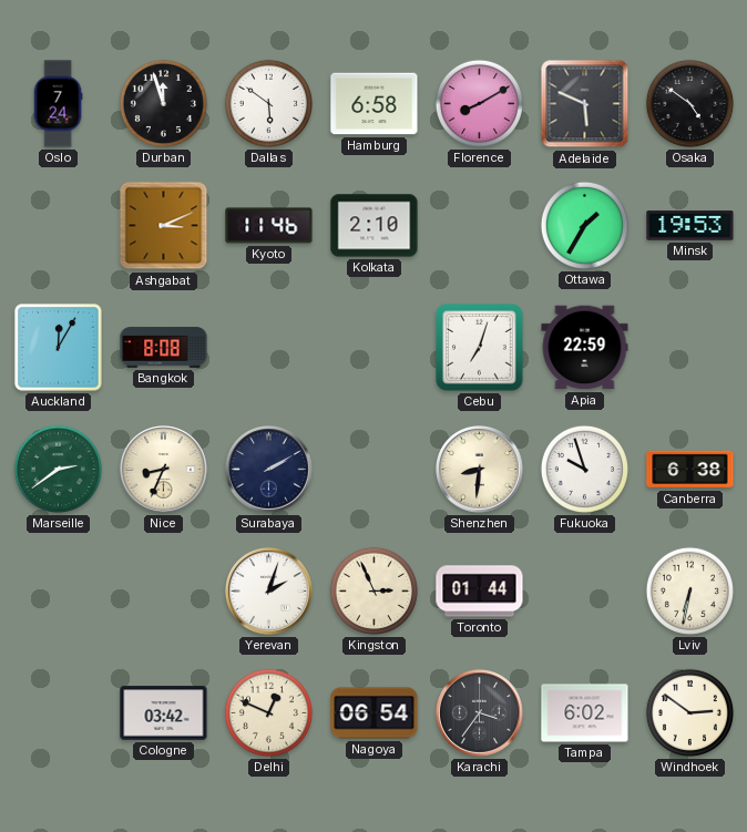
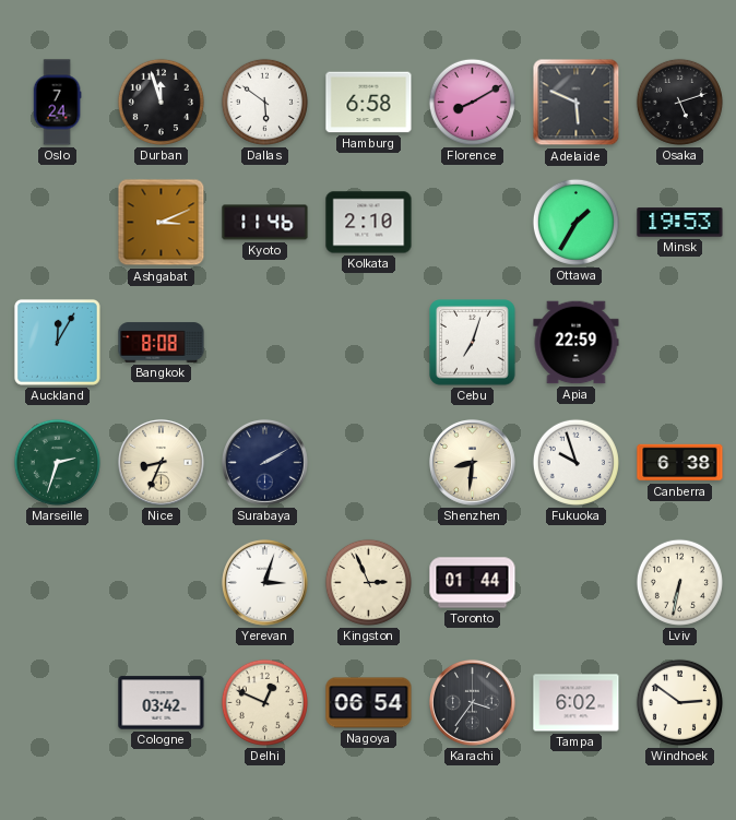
Osaka: 4:51 -> 5:12 (679, 102)
Marseille: 2:39 -> 2:33 (57, 462)
Yerevan: 2:03 -> 3:03 (265, 583)
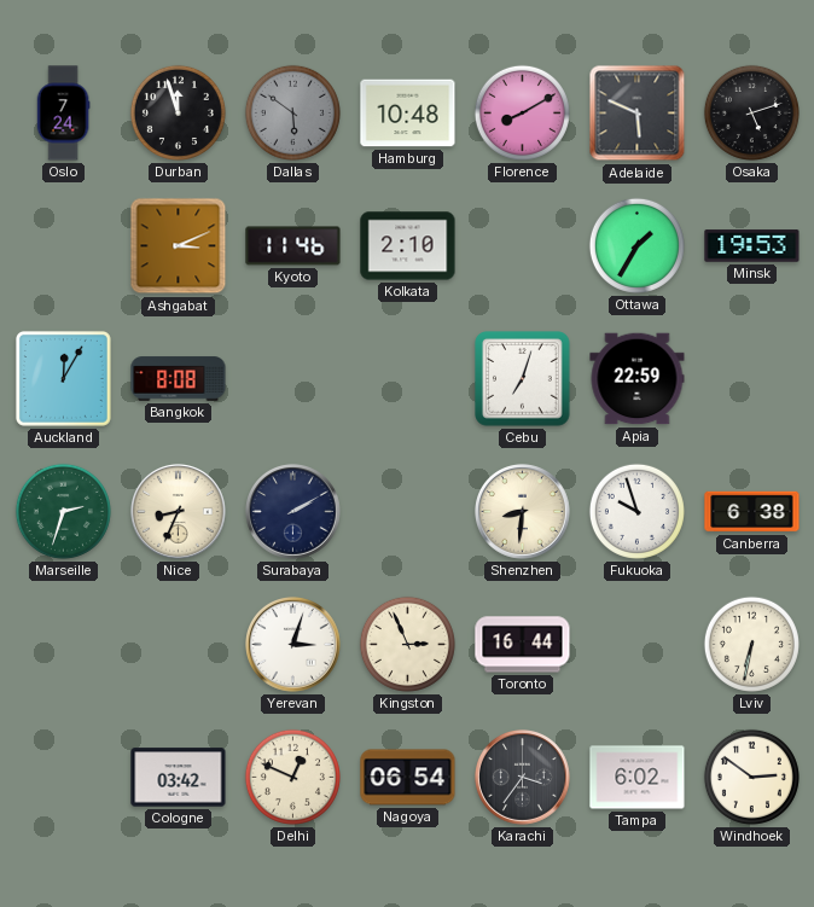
Dallas dial: white -> grey (292, 112)
Hamburg: 6:58 -> 10:48 (408, 114)
Toronto: 01:44 -> 16:44 (523, 645)
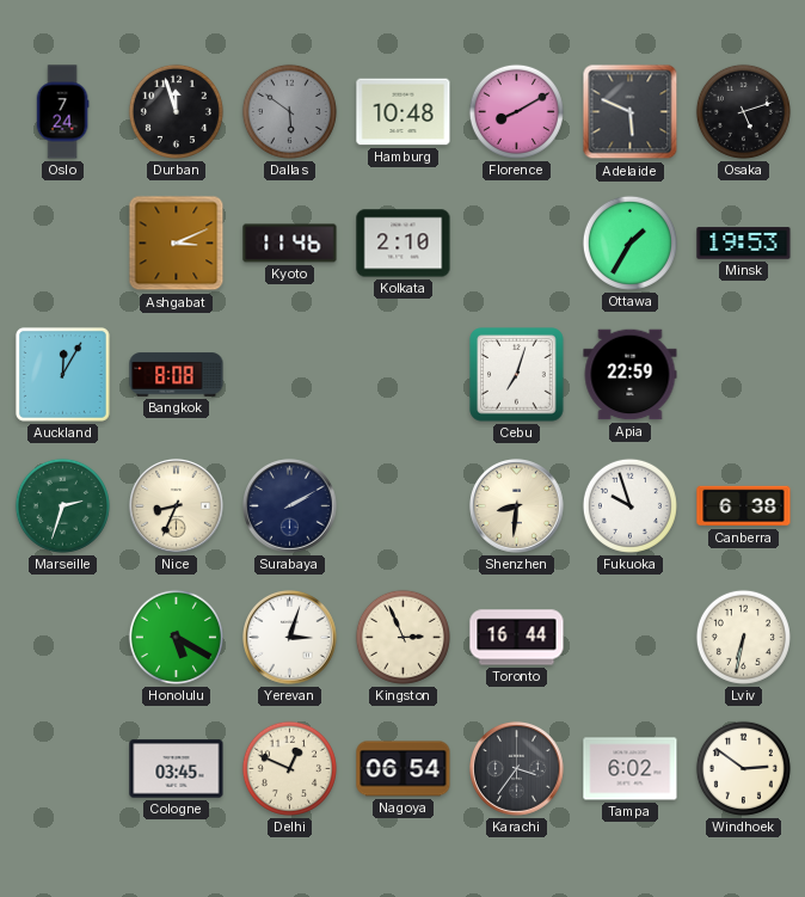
Honolulu: none -> 5:20 (176, 637)
Cologne: 03:42 -> 03:45 (177, 769)
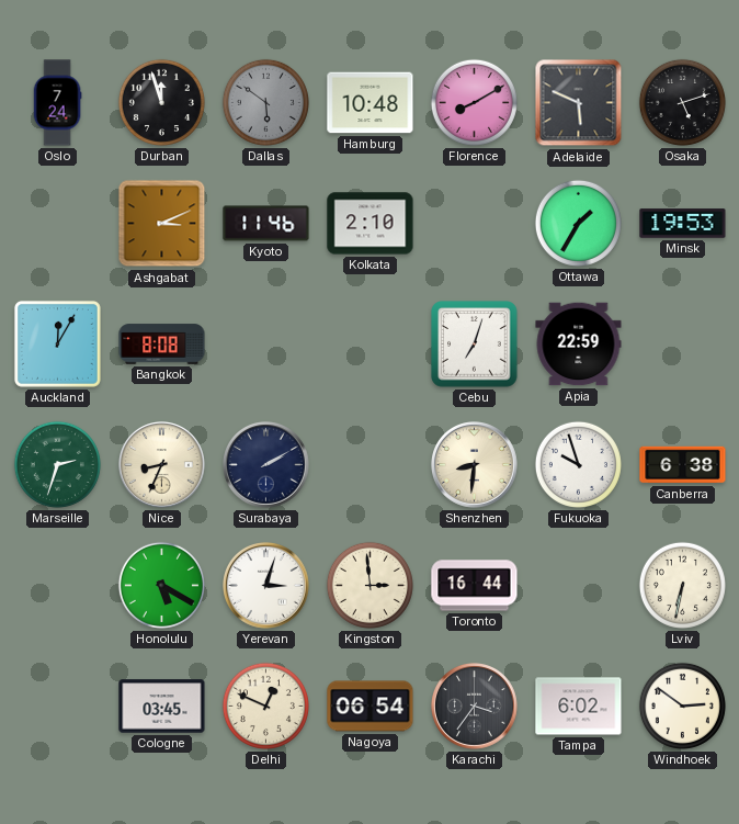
Kingston: 2:56 -> 2:59 (369, 585)
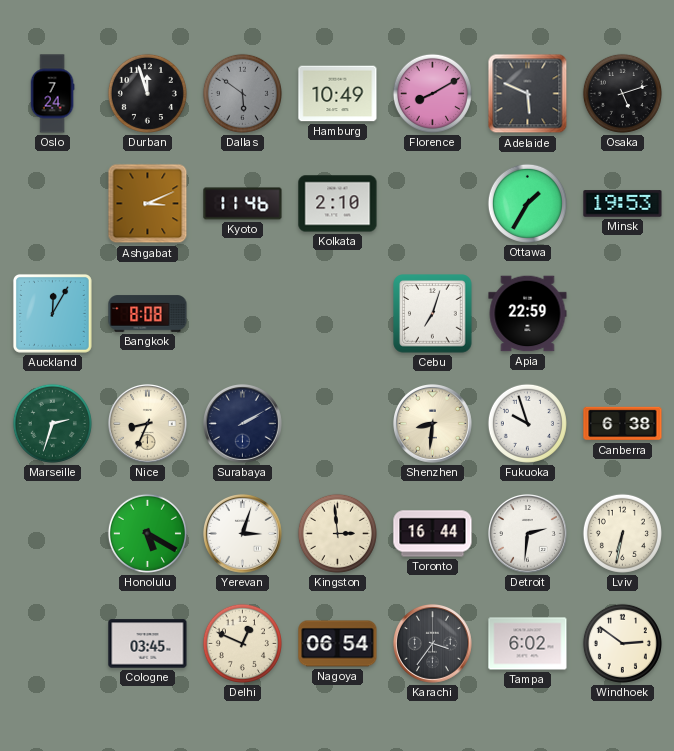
Hamburg: 10:48 -> 10:49 (338, 94)
Detroit: none -> 2:31 (528, 534)
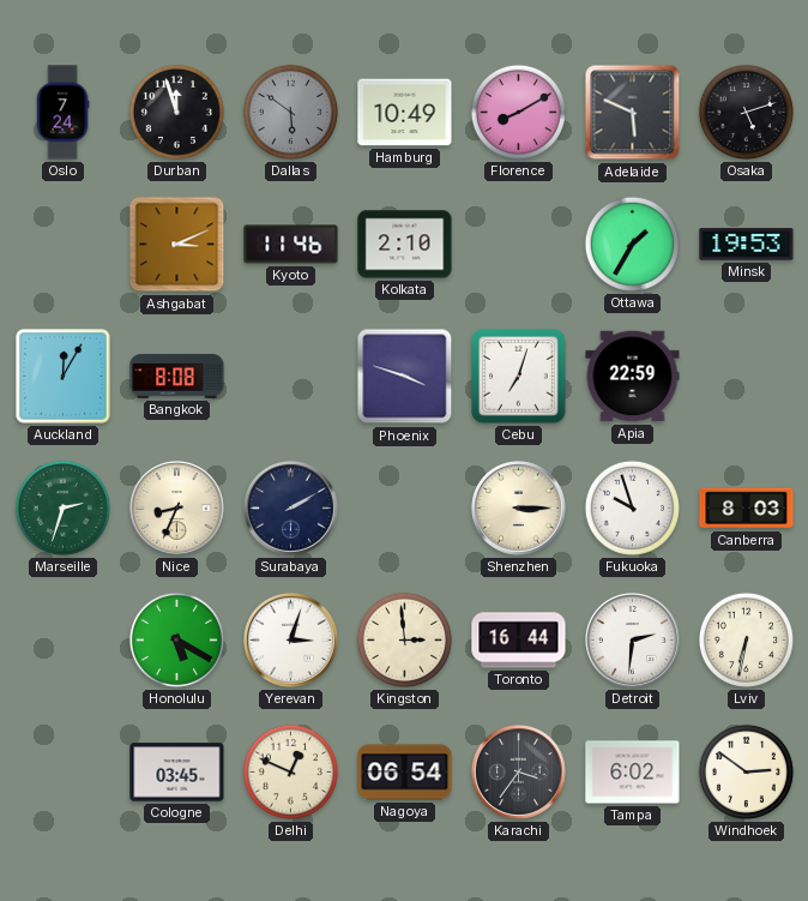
Phoenix: none -> 3:48 (405, 377)
Shenzhen: 8:31 -> 3:15 (519, 509)
Canberra: 6:38 -> 8:03 (747, 509)
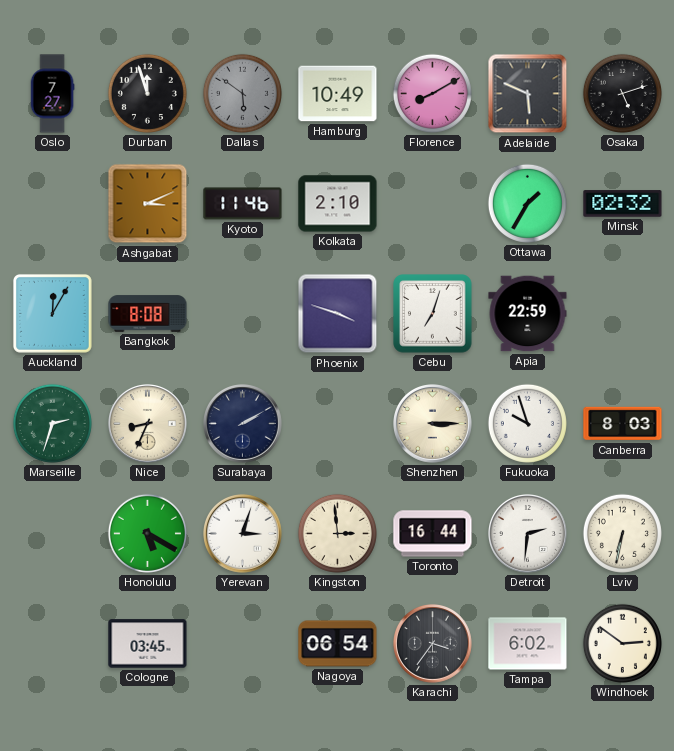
Oslo: 7:24 -> 7:27 (52, 94)
Minsk: 19:53 -> 02:32 (623, 204)
Delhi: 12:49 -> none (290, 771)
